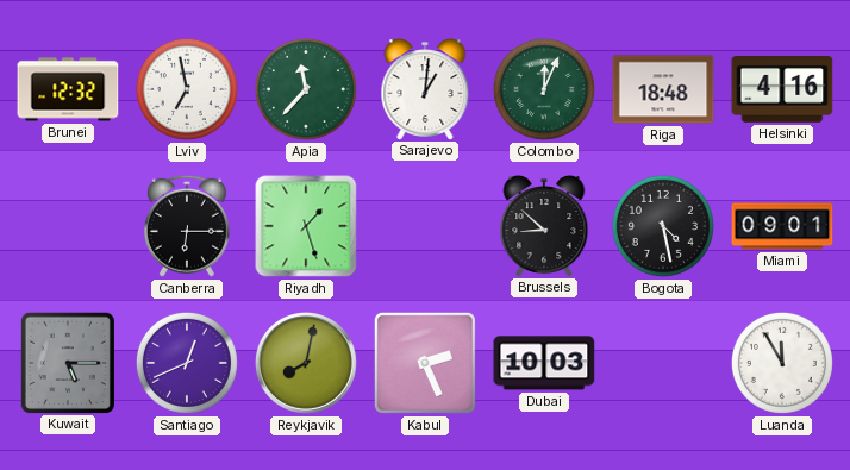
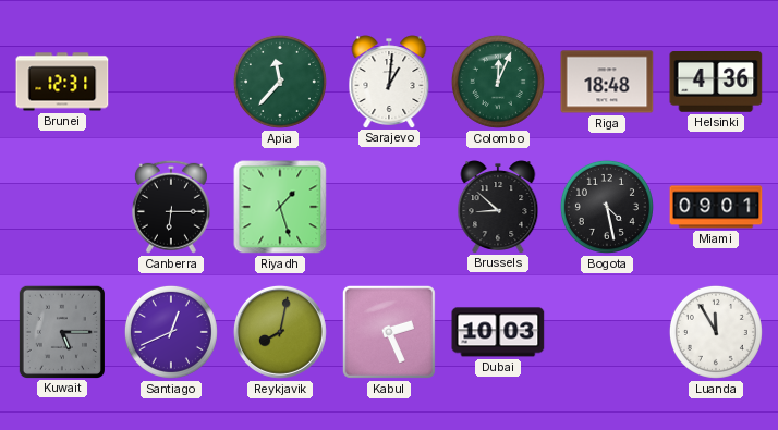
Brunei: 12:32 -> 12:31 (62, 82)
Lviv: 6:58 -> none (187, 89)
Helsinki: 4:16 -> 4:36 (716, 83)
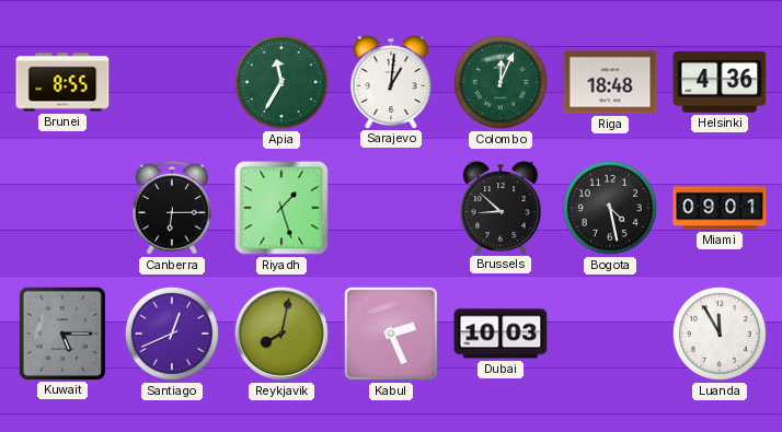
Brunei: 12:31 -> 8:55 (62, 82)
Apia: 11:37 -> 11:35 (281, 82)
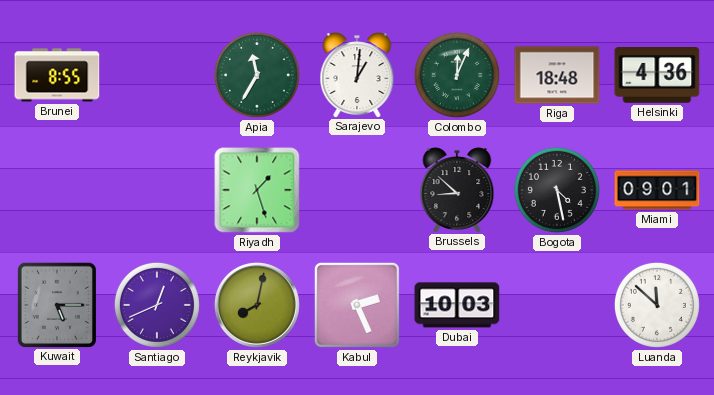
Canberra: 6:15 -> none (172, 208)
Luanda: 11:55 -> 11:52 (657, 305)
